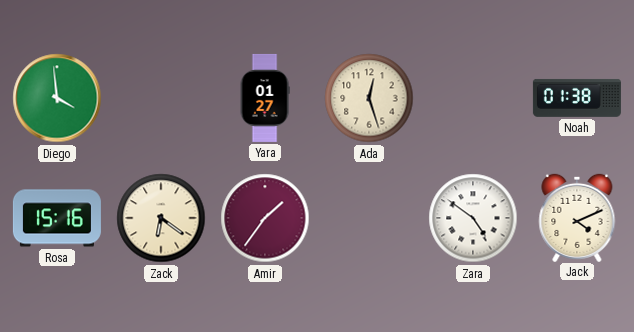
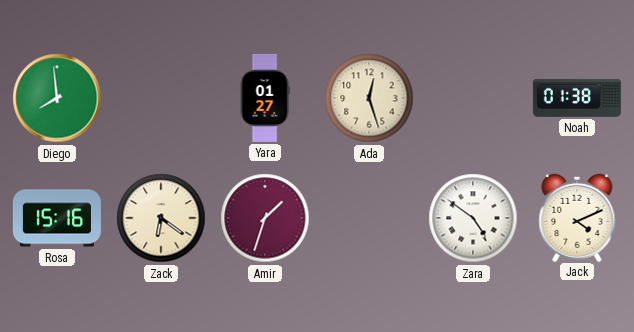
Diego: 3:59 -> 7:59 (57, 98)
Amir: 1:36 -> 1:33 (265, 218)
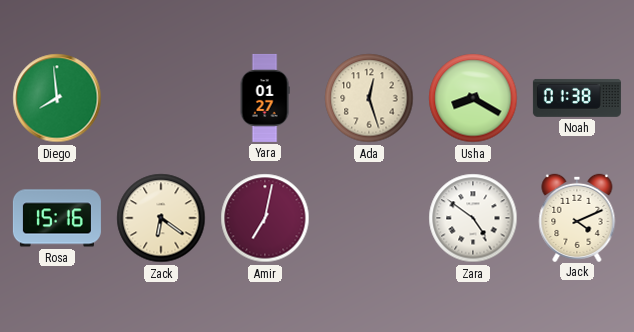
Usha: none -> 8:20 (473, 98)
Amir: 1:33 -> 7:02 (265, 218)
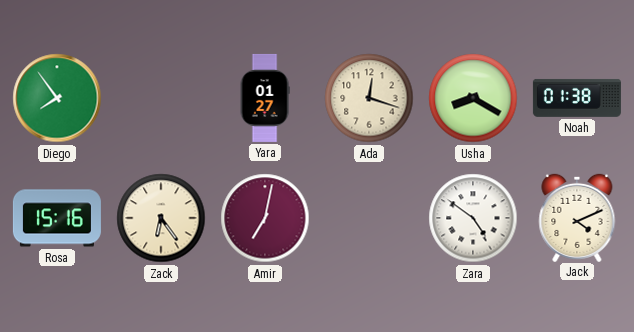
Diego: 7:59 -> 7:54 (57, 98)
Ada: 12:27 -> 12:18 (369, 98)
Zack: 6:21 -> 6:24 (161, 218)
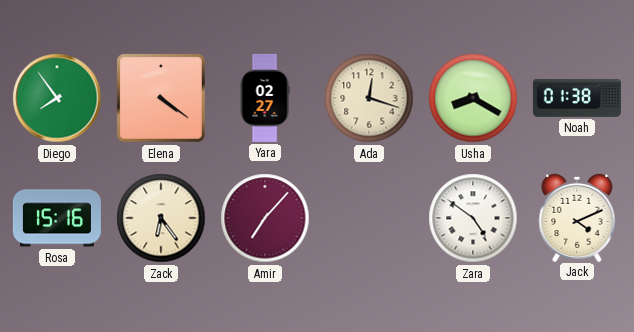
Elena: none -> 4:21 (161, 98)
Yara: 01:27 -> 02:27 (265, 98)
Amir: 7:02 -> 7:07 (265, 218)
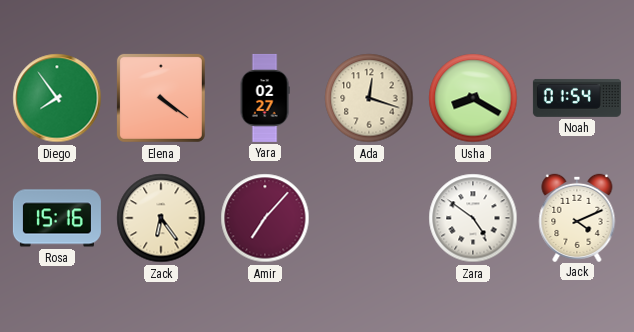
Noah: 01:38 -> 01:54 (577, 98)
